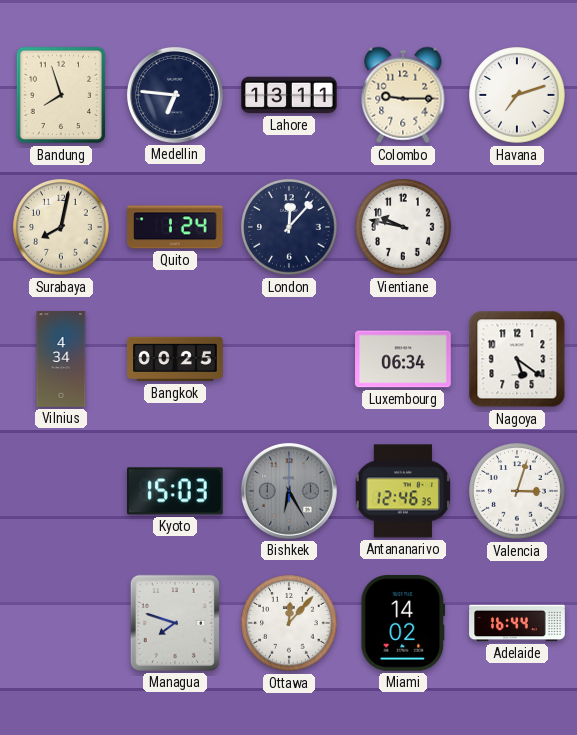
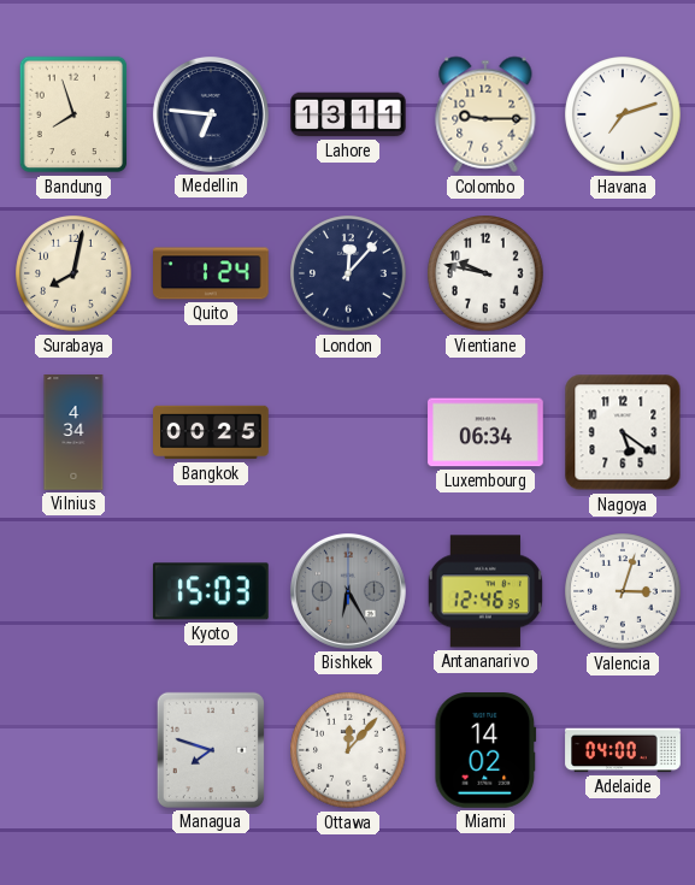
Adelaide: 16:44 -> 04:00 (623, 750)
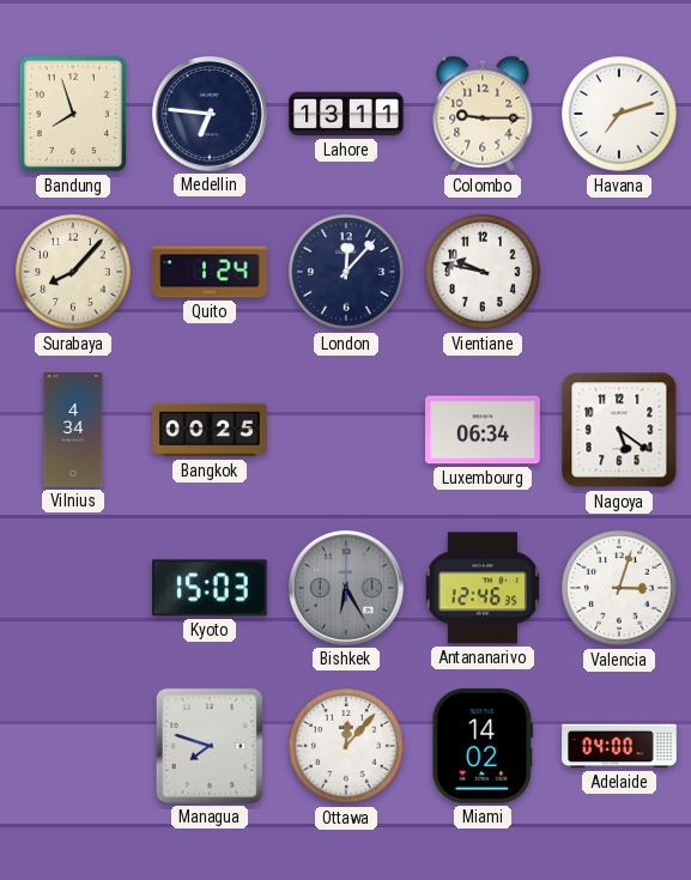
Surabaya: 8:02 -> 8:07 (73, 272)
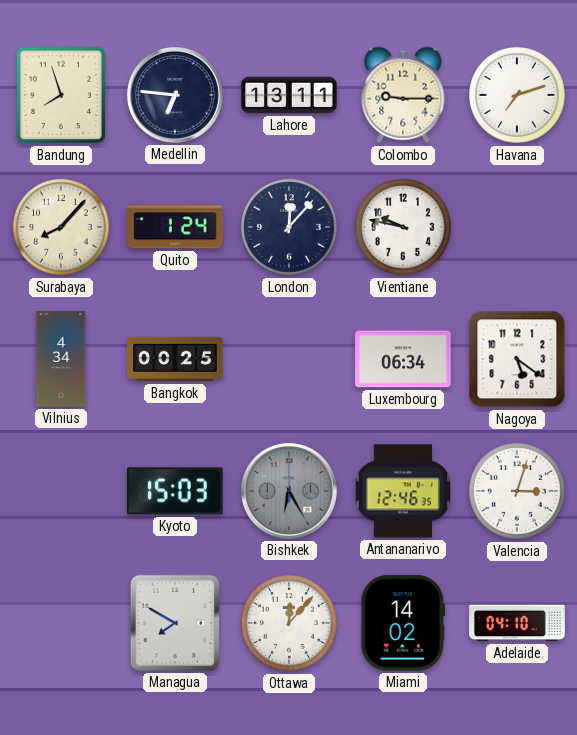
Managua: 7:48 -> 7:50 (175, 623)
Adelaide: 04:00 -> 04:10 (517, 623)
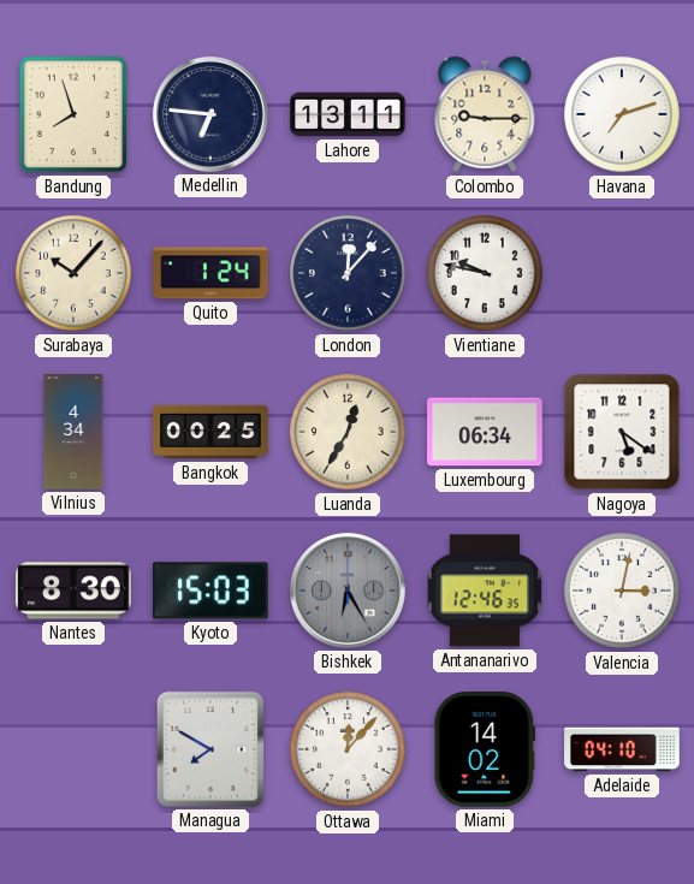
Surabaya: 8:07 -> 10:07 (73, 273)
Luanda: none -> 12:35 (348, 432)
Nantes: none -> 8:30 (75, 591)
Valencia: 3:03 -> 3:02 (622, 591)
